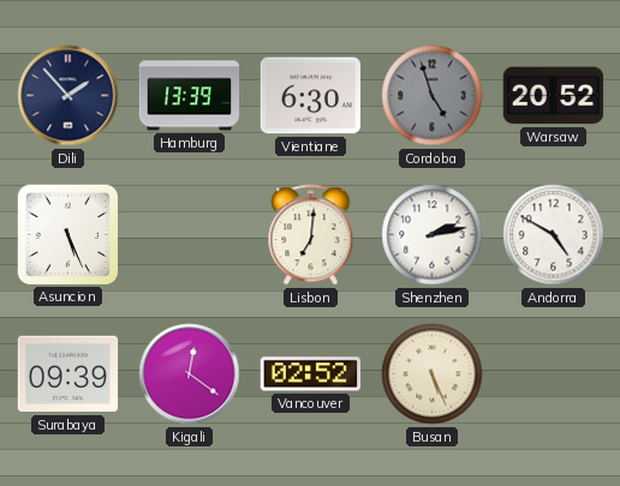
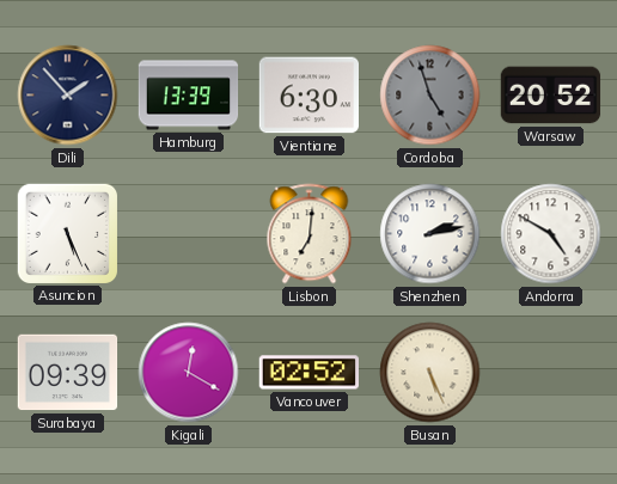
Kigali: 12:21 -> 12:20 (189, 373)
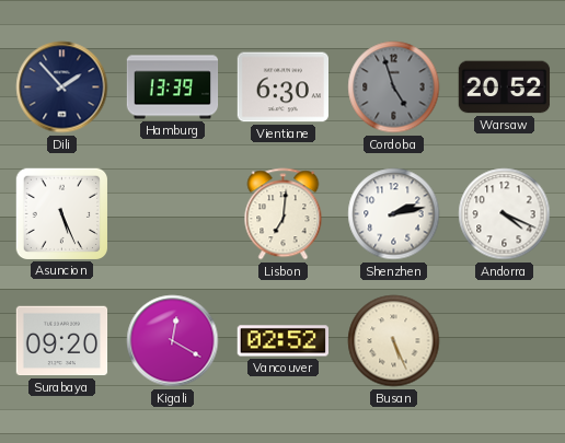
Andorra: 4:50 -> 4:19 (505, 214)
Surabaya: 09:39 -> 09:20 (62, 341)
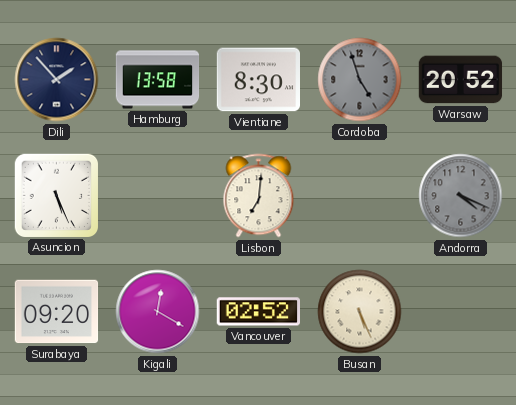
Hamburg: 13:39 -> 13:58 (158, 80)
Vientiane: 6:30 -> 8:30 (258, 80)
Shenzhen: 2:13 -> none (394, 214)
Andorra dial: white -> grey (461, 196)
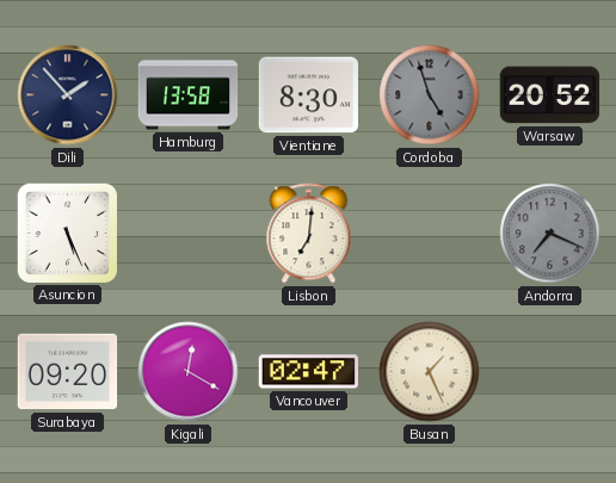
Andorra: 4:19 -> 7:19 (550, 234)
Vancouver: 02:52 -> 02:47 (308, 372)
Busan: 5:26 -> 1:26 (430, 372)
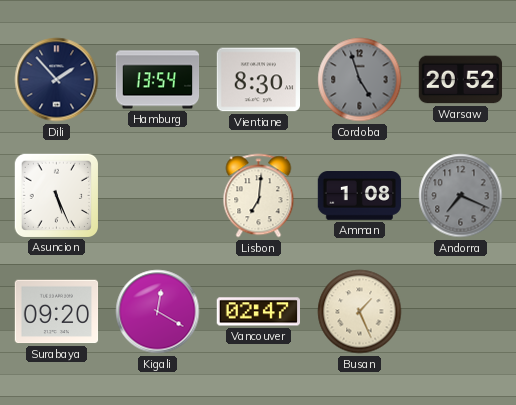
Hamburg: 13:58 -> 13:54 (158, 80)
Amman: none -> 1:08 (360, 196)
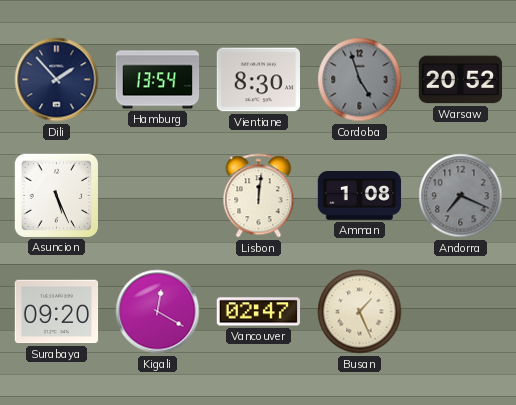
Lisbon: 7:01 -> 12:01 (259, 196)
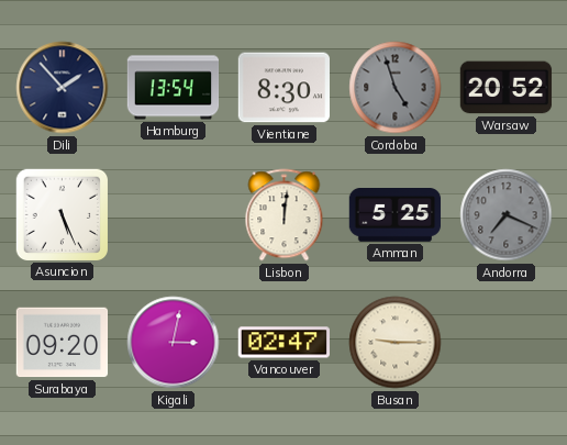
Amman: 1:08 -> 5:25 (396, 215)
Kigali: 12:20 -> 3:02 (174, 343)
Busan: 1:26 -> 9:15 (396, 343)
